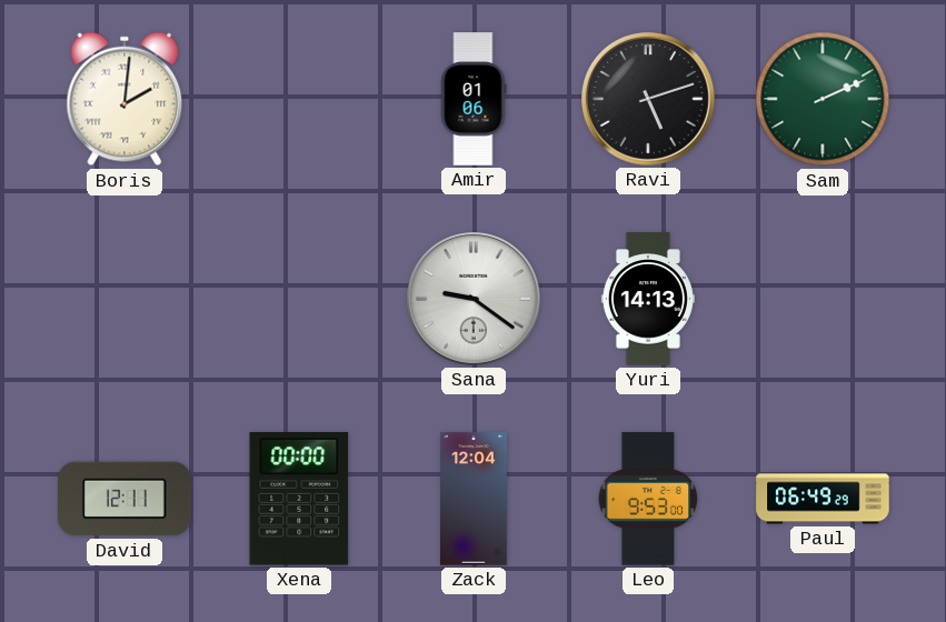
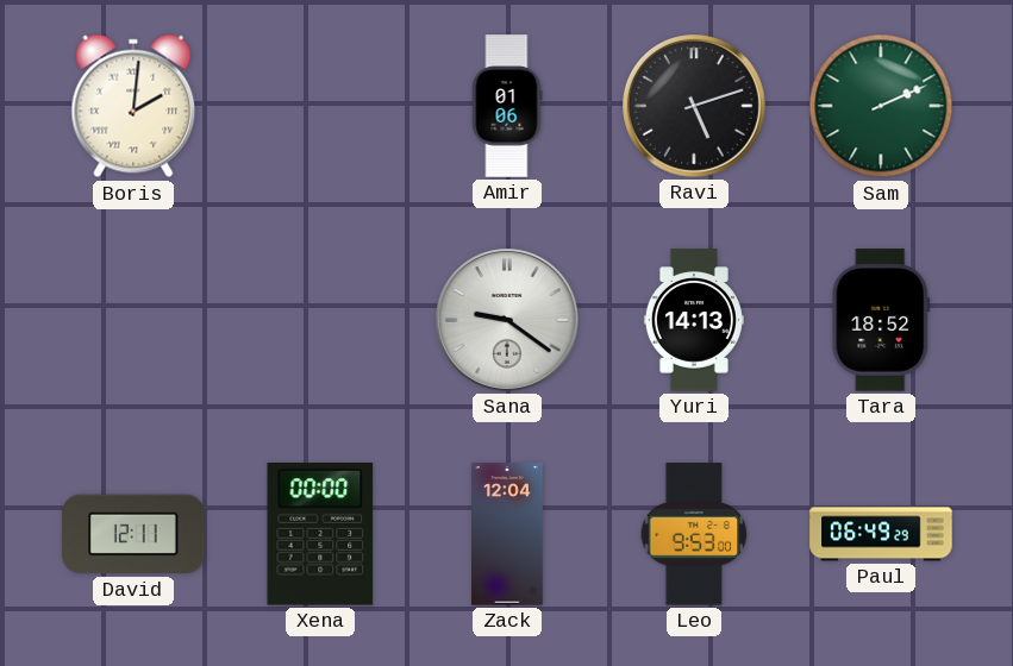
Tara: none -> 18:52 (881, 320)
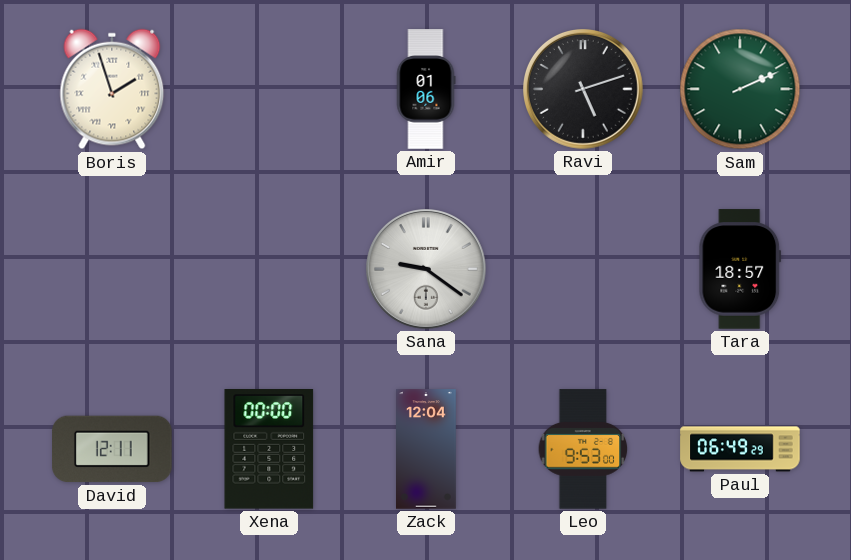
Boris: 2:01 -> 1:57 (112, 89)
Yuri: 14:13 -> none (694, 320)
Tara: 18:52 -> 18:57 (740, 269)
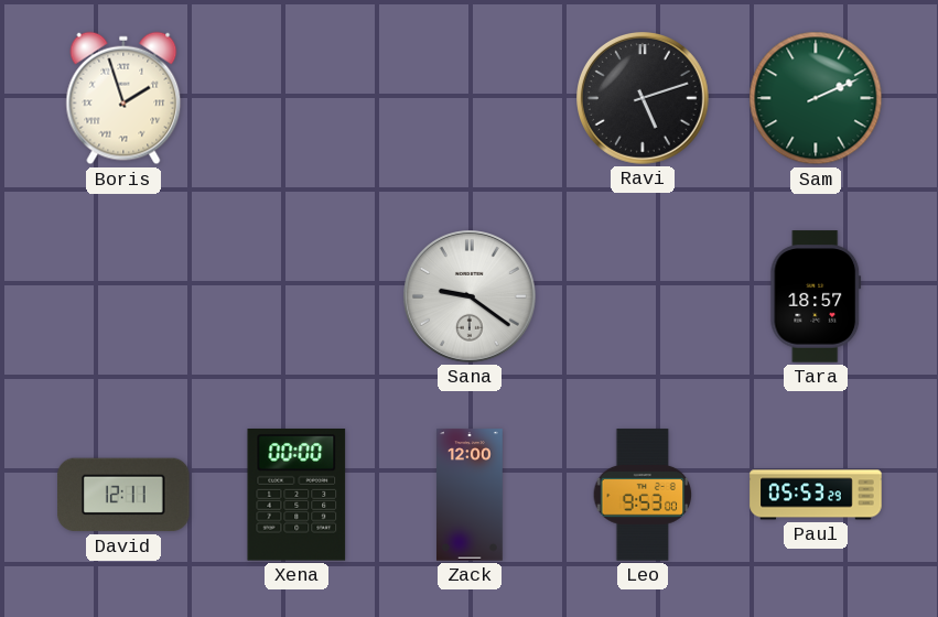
Amir: 01:06 -> none (426, 89)
Zack: 12:04 -> 12:00 (471, 495)
Paul: 06:49 -> 05:53 (816, 495)
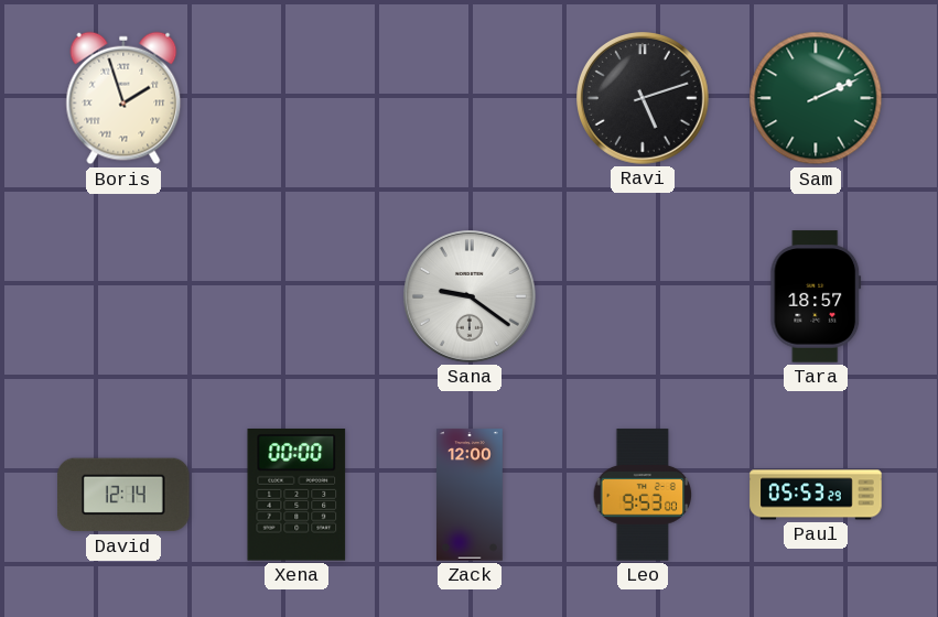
David: 12:11 -> 12:14 (123, 495)
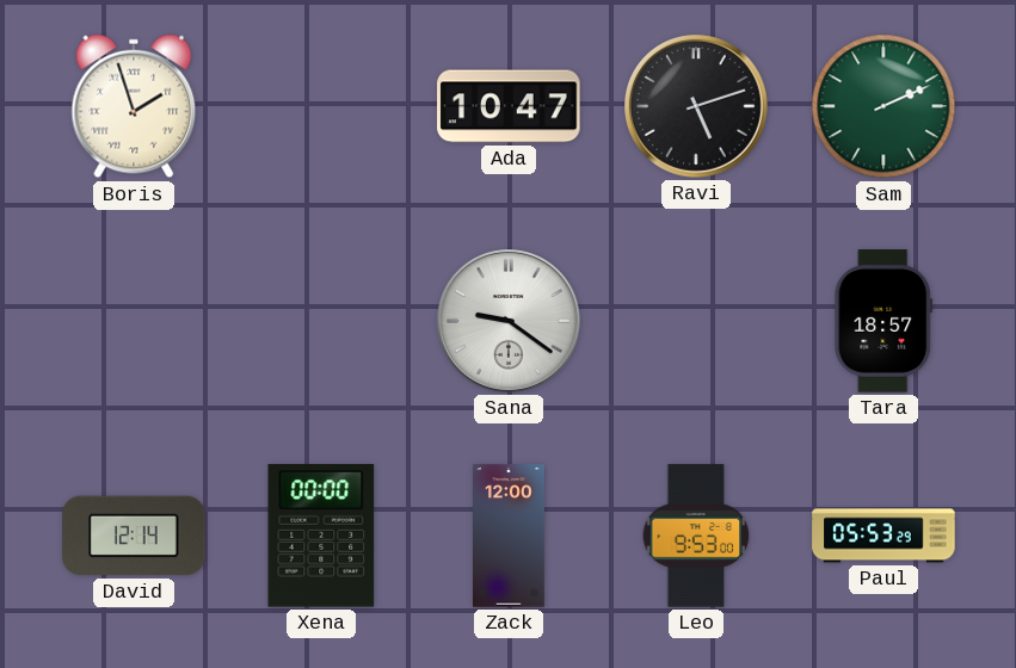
Ada: none -> 10:47 (509, 106)
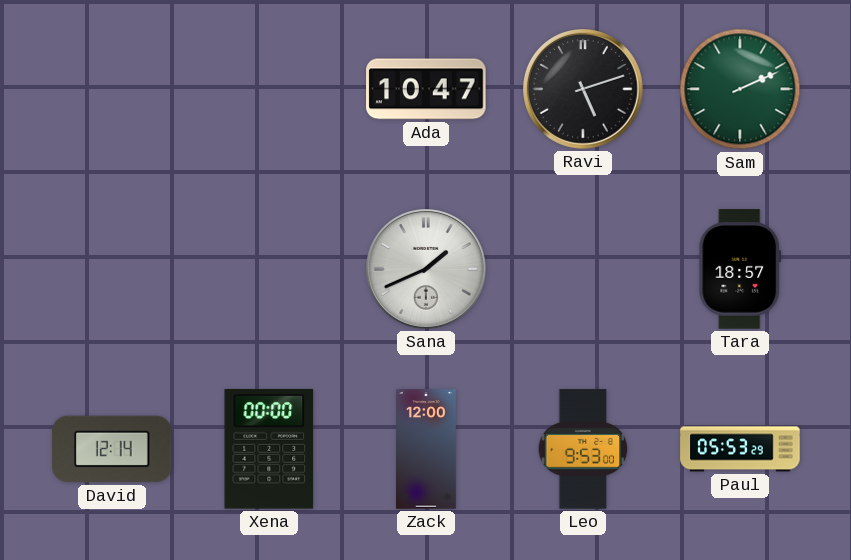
Boris: 1:57 -> none (134, 106)
Sana: 9:21 -> 1:41 (427, 270)
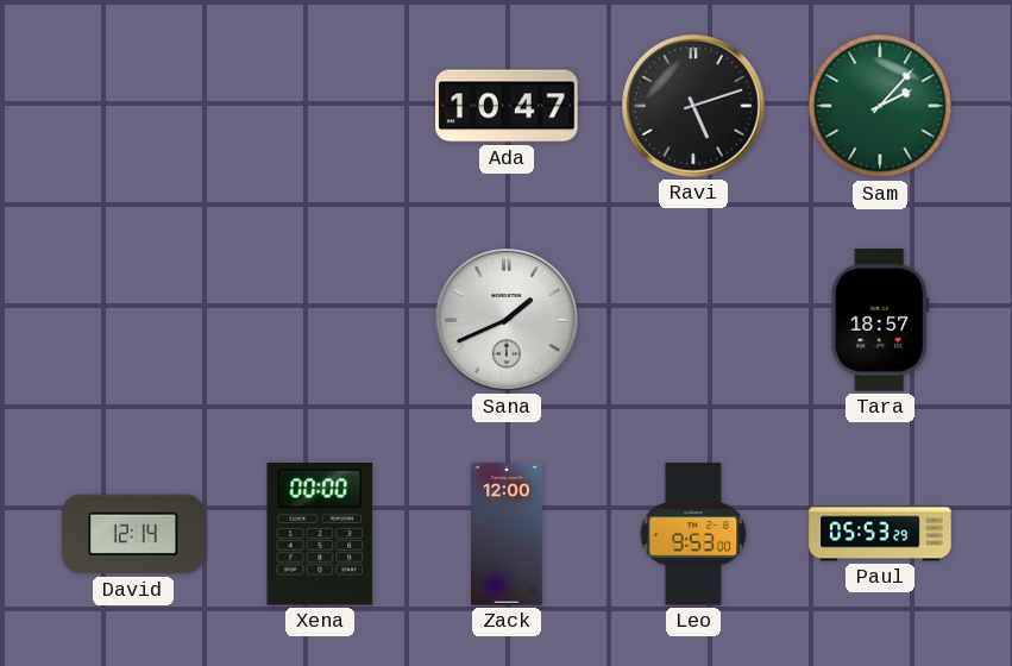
Sam: 2:11 -> 2:07 (880, 106)
